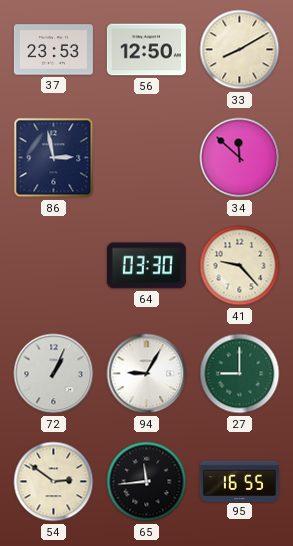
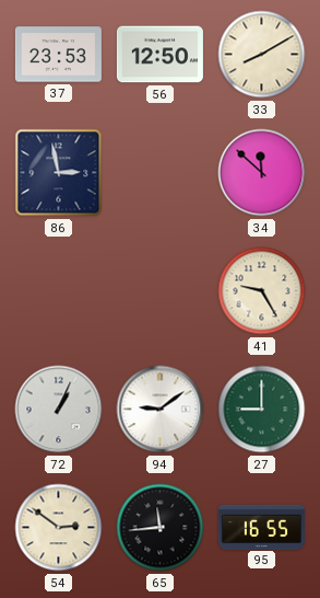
64: 03:30 -> none (146, 266)
41: 9:23 -> 9:25 (262, 291)
94: 9:05 -> 9:09 (161, 410)
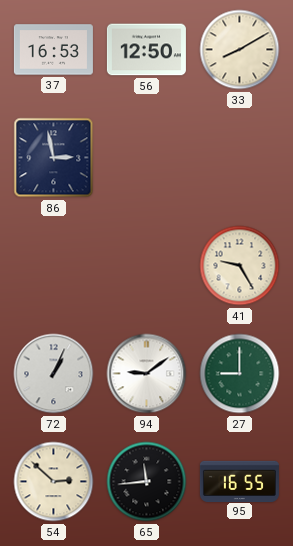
37: 23:53 -> 16:53 (53, 50)
34: 11:52 -> none (262, 173)
54: 2:51 -> 2:52 (54, 482)
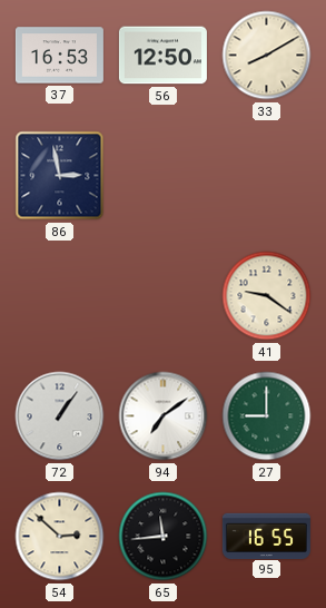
41: 9:25 -> 9:21 (267, 296)
72: 1:04 -> 1:06 (60, 416)
94: 9:09 -> 7:09 (164, 416)
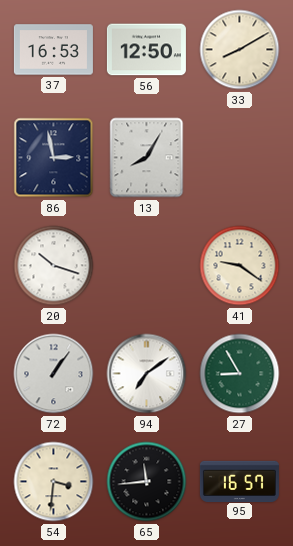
13: none -> 8:05 (147, 158)
20: none -> 10:18 (54, 266)
27: 9:00 -> 8:55 (240, 374)
54: 2:52 -> 3:31 (54, 482)
95: 16:55 -> 16:57 (239, 481)
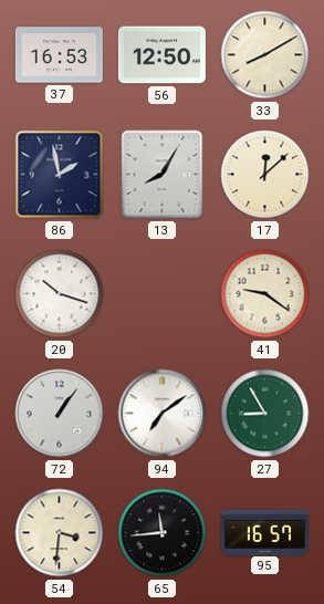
86: 2:58 -> 1:58 (60, 175)
17: none -> 12:08 (265, 175)
